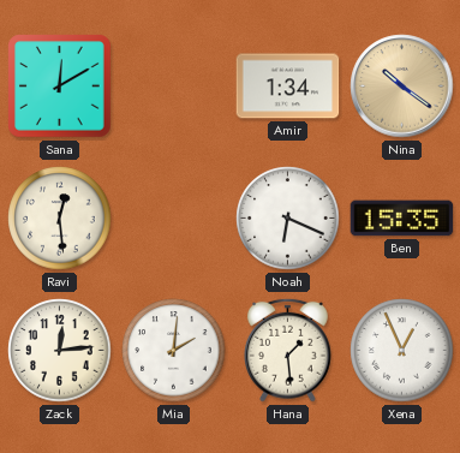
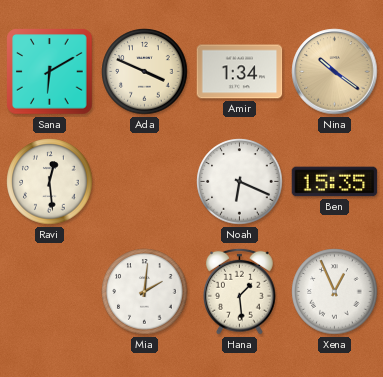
Sana: 12:10 -> 6:10 (50, 72)
Ada: none -> 3:49 (145, 72)
Zack: 12:14 -> none (60, 351)
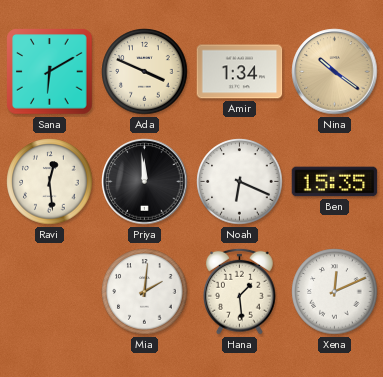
Priya: none -> 11:59 (145, 182)
Xena: 12:56 -> 12:11 (335, 292)
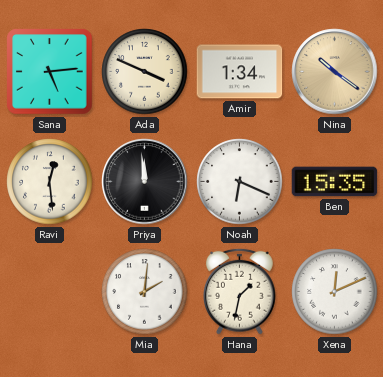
Sana: 6:10 -> 5:14 (50, 72)
Hana: 1:29 -> 1:32 (240, 291)
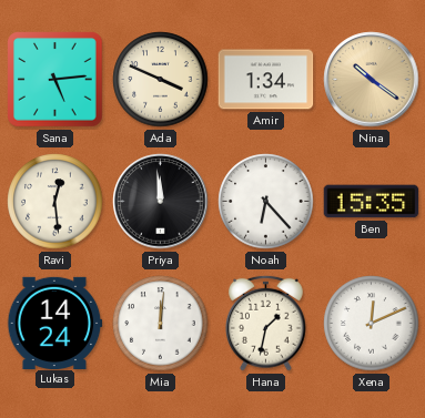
Noah: 6:19 -> 6:23 (266, 202)
Lukas: none -> 14:24 (54, 323)
Mia: 2:01 -> 12:01 (161, 324)
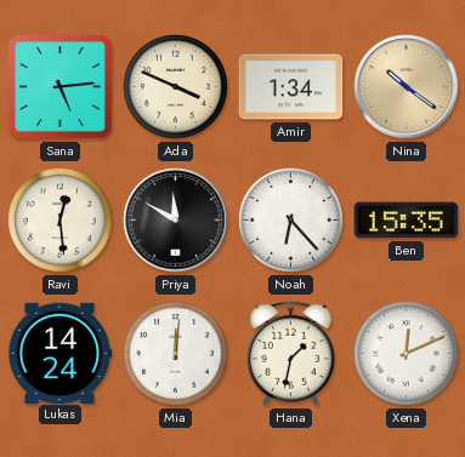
Priya: 11:59 -> 11:50 (176, 221)
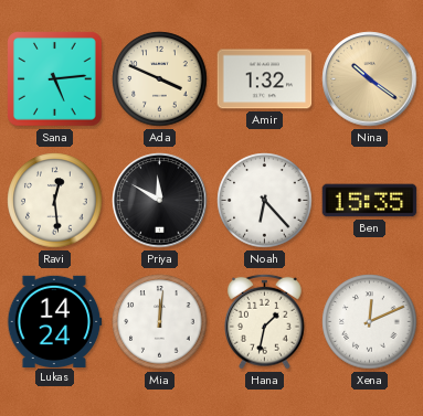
Amir: 1:34 -> 1:32 (265, 79)
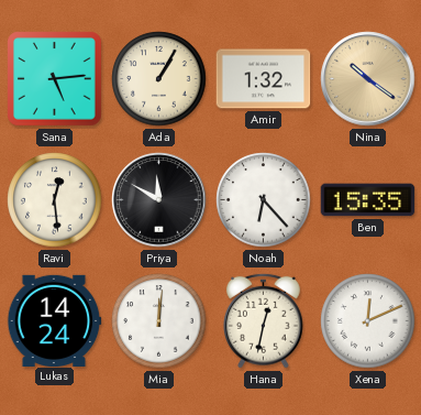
Ada: 3:49 -> 1:05 (159, 79)
Hana: 1:32 -> 12:32 (264, 320)
